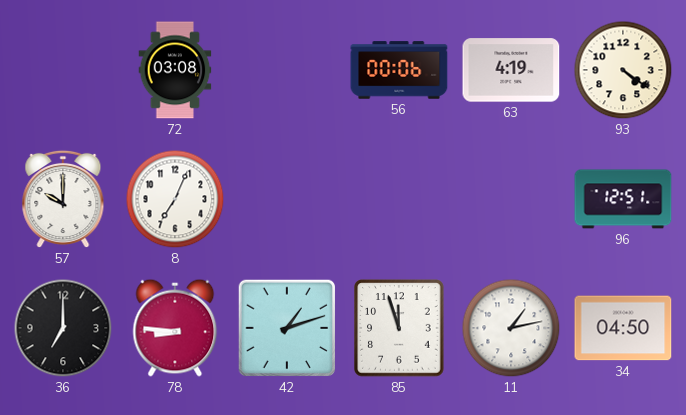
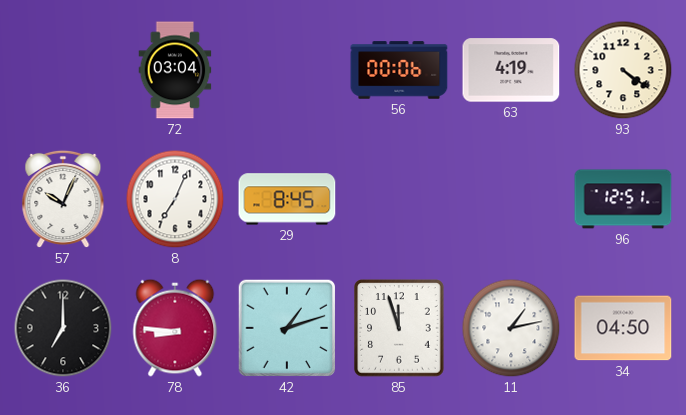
72: 03:08 -> 03:04 (175, 70)
57: 10:00 -> 10:04 (63, 199)
29: none -> 8:45 (287, 199)
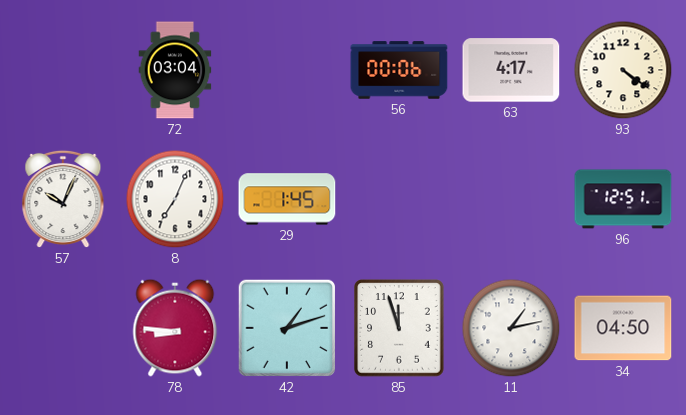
63: 4:19 -> 4:17 (511, 70)
29: 8:45 -> 1:45 (287, 199)
36: 7:00 -> none (63, 328)
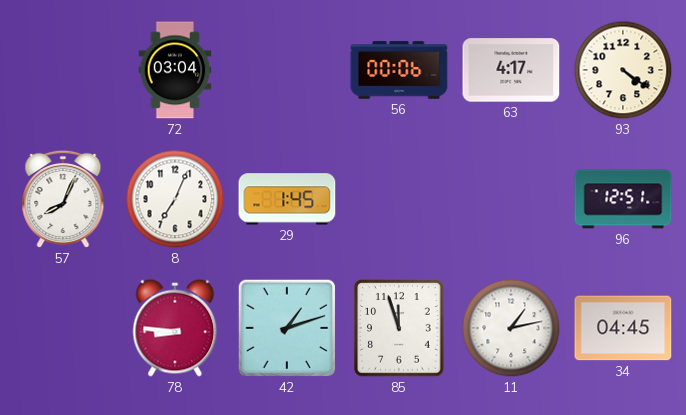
57: 10:04 -> 8:04 (63, 199)
34: 04:50 -> 04:45 (623, 328)
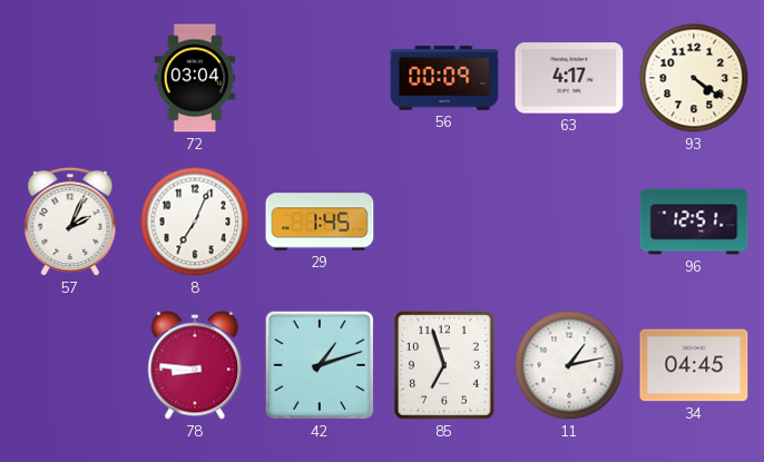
56: 00:06 -> 00:09 (444, 78)
57: 8:04 -> 2:04 (70, 222)
85: 11:57 -> 6:57 (444, 365)
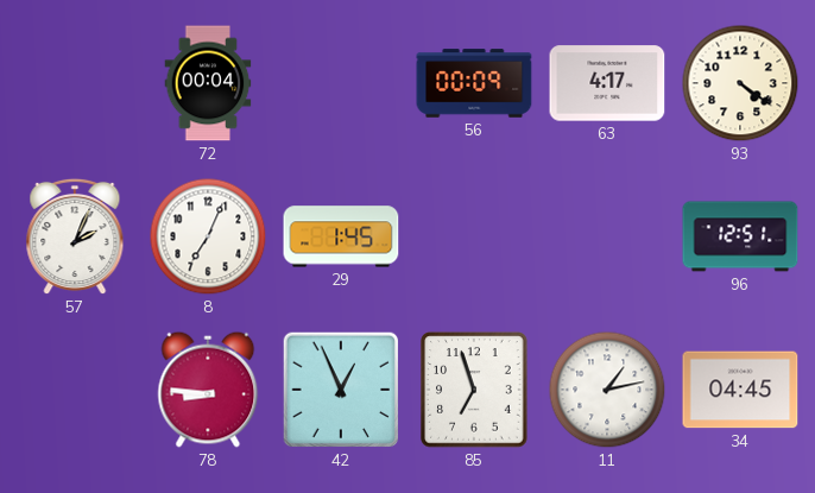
72: 03:04 -> 00:04 (208, 83)
42: 1:12 -> 12:56 (341, 390)
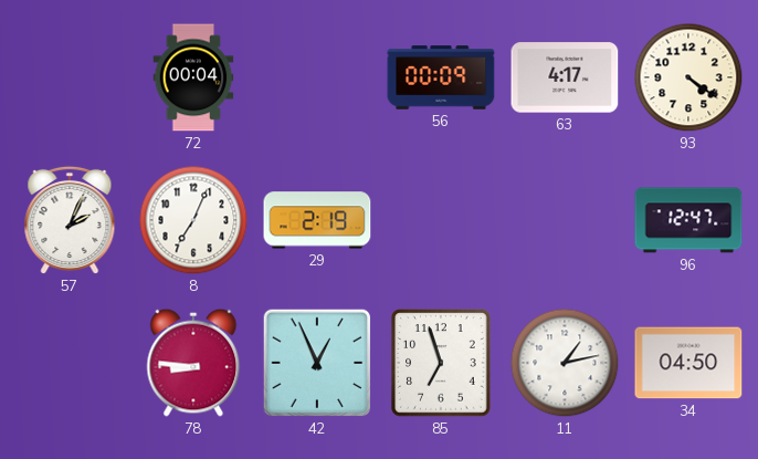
29: 1:45 -> 2:19 (317, 220)
96: 12:51 -> 12:47 (688, 220)
34: 04:45 -> 04:50 (688, 363)
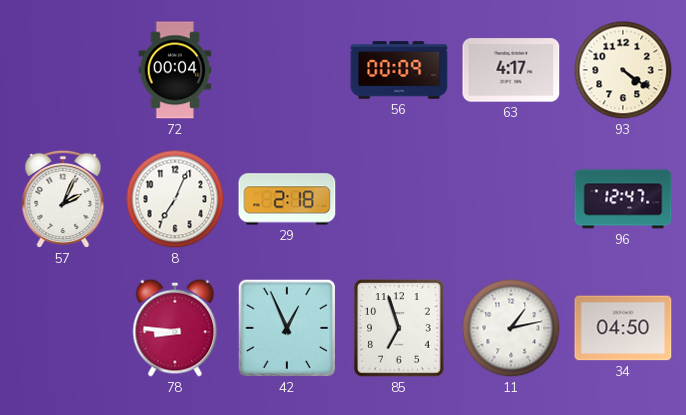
29: 2:19 -> 2:18 (287, 199)
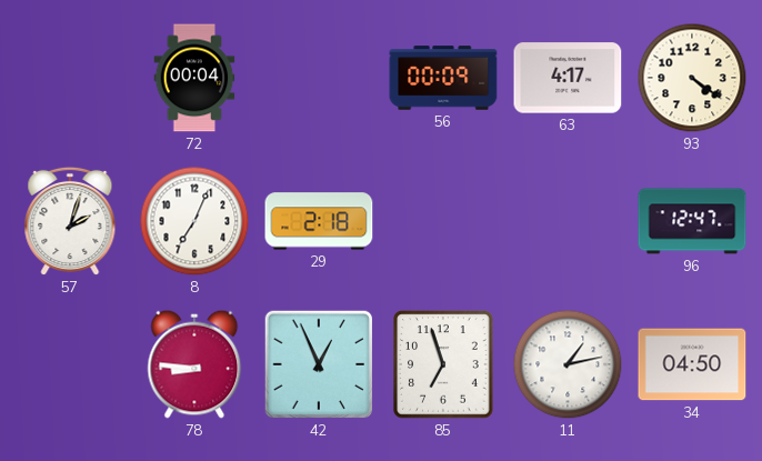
57: 2:04 -> 2:03 (70, 221)
